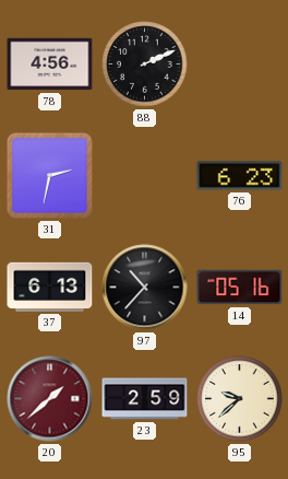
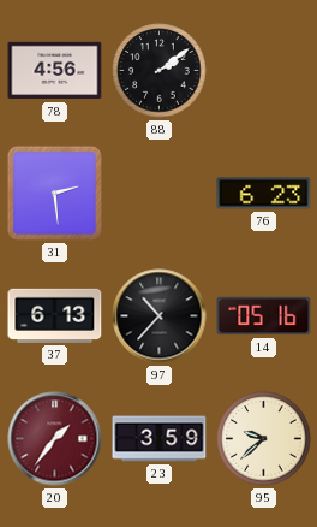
88: 2:11 -> 2:09 (160, 71)
31: 2:32 -> 2:29 (54, 193)
20: 1:38 -> 1:36 (55, 439)
23: 2:59 -> 3:59 (160, 439)
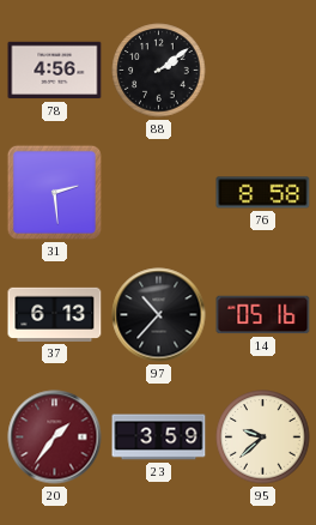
76: 6:23 -> 8:58 (263, 193)
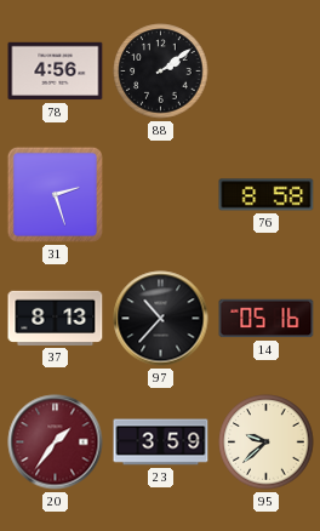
31: 2:29 -> 2:27 (55, 194)
37: 6:13 -> 8:13 (56, 318)
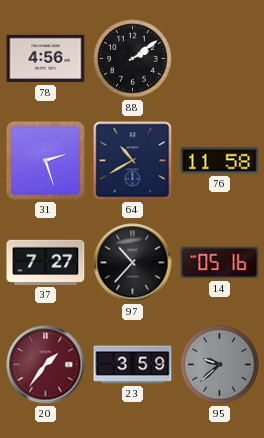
64: none -> 10:40 (133, 161)
76: 8:58 -> 11:58 (220, 161)
37: 8:13 -> 7:27 (46, 262)
95 dial: cream -> grey (220, 365)
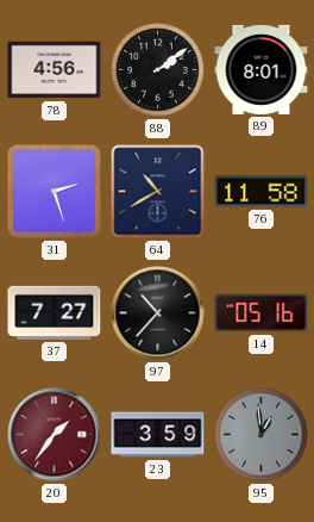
89: none -> 8:01 (262, 69)
95: 9:38 -> 12:59 (262, 435)
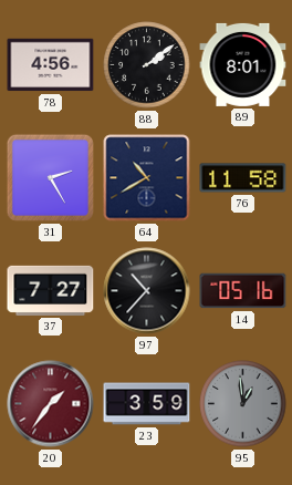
31: 2:27 -> 2:25 (50, 177)
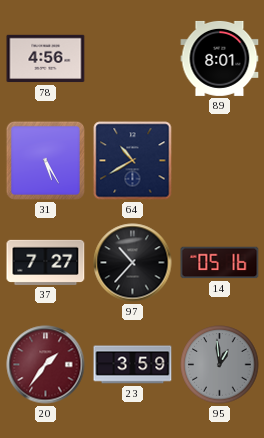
88: 2:09 -> none (147, 65)
31: 2:25 -> 5:25 (45, 160)
76: 11:58 -> none (243, 178)
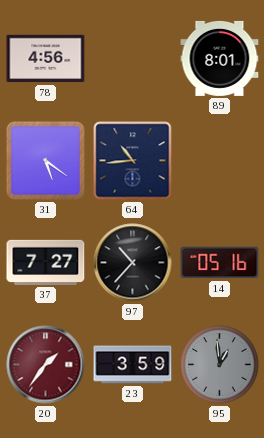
31: 5:25 -> 5:21 (45, 160)
64: 10:40 -> 10:44 (133, 161)
